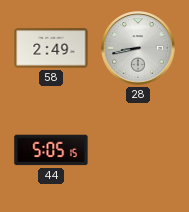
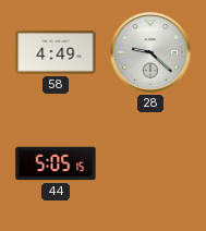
58: 2:49 -> 4:49 (56, 52)
28: 8:43 -> 9:22 (150, 52)
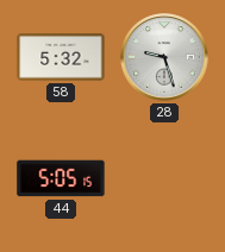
58: 4:49 -> 5:32 (61, 57)
28: 9:22 -> 9:27 (164, 57)
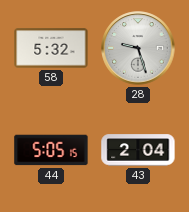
43: none -> 2:04 (138, 150)
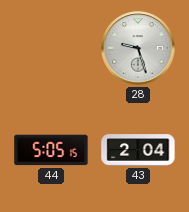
58: 5:32 -> none (51, 48)
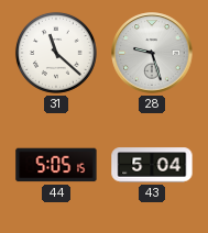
31: none -> 11:22 (56, 53)
43: 2:04 -> 5:04 (152, 165)
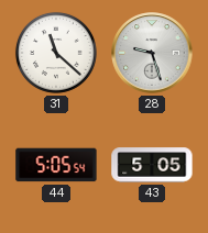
44: 5:05:15 -> 5:05:54 (56, 165)
43: 5:04 -> 5:05 (152, 165)
